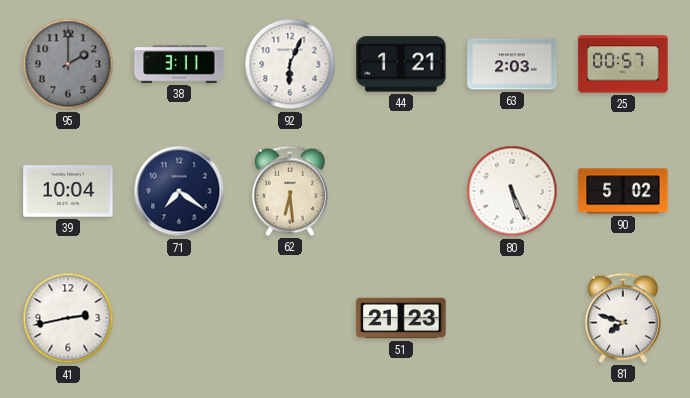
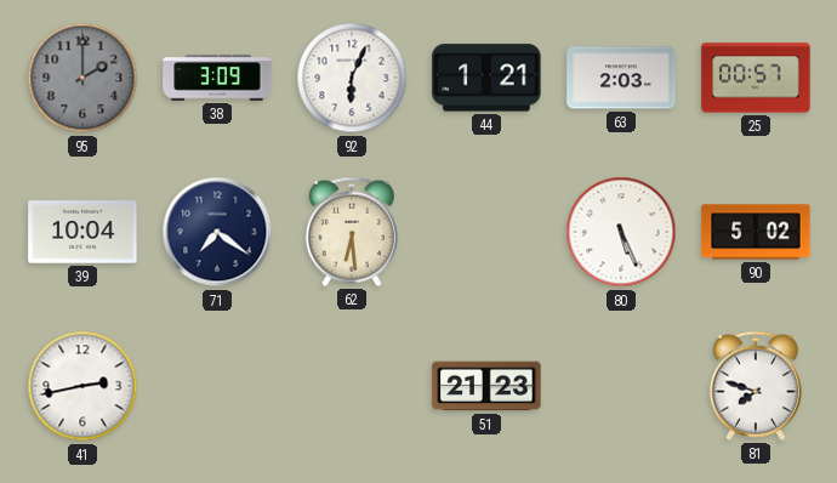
38: 3:11 -> 3:09 (217, 78)
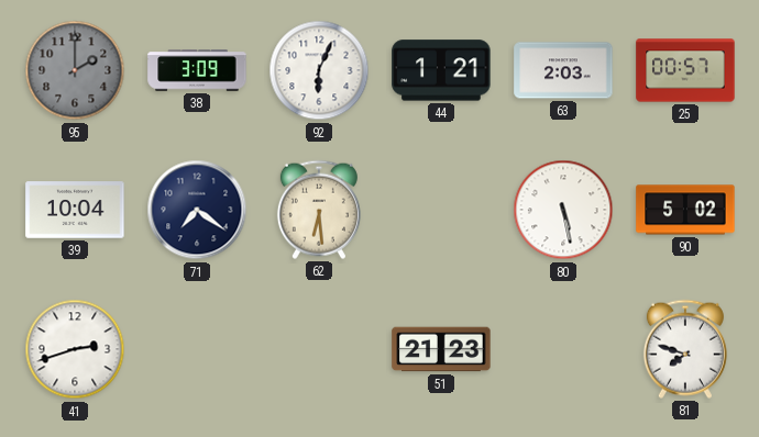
80: 5:26 -> 5:28 (563, 210)
41: 2:43 -> 2:42 (75, 349)
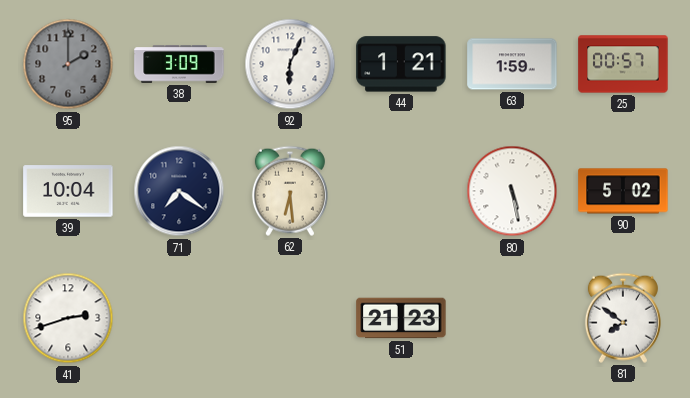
63: 2:03 -> 1:59 (512, 64)
81: 7:48 -> 7:51 (623, 318)
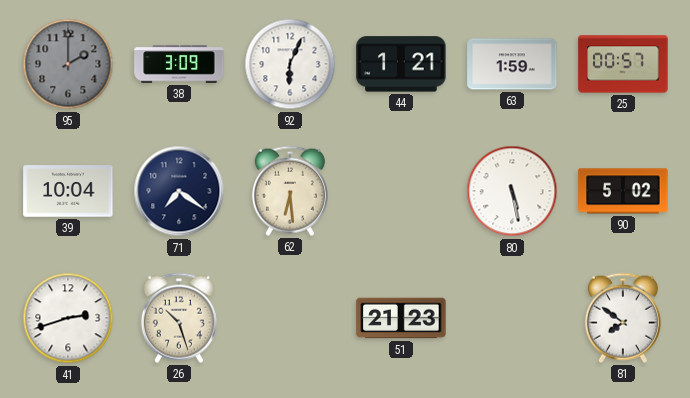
26: none -> 10:27 (179, 318)
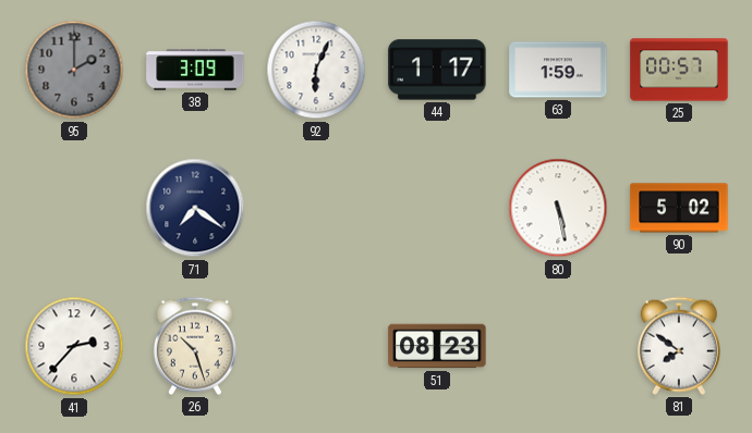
44: 1:21 -> 1:17 (437, 70)
39: 10:04 -> none (68, 191)
62: 6:29 -> none (290, 191)
41: 2:42 -> 2:37 (74, 346)
51: 21:23 -> 08:23 (437, 346)
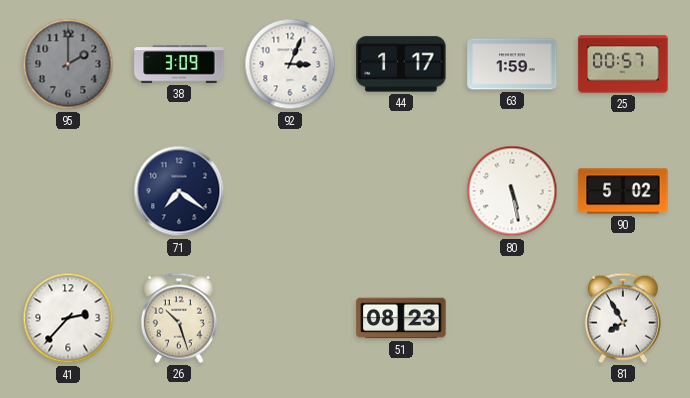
92: 6:04 -> 3:04 (290, 64)
81: 7:51 -> 7:55 (623, 318)
